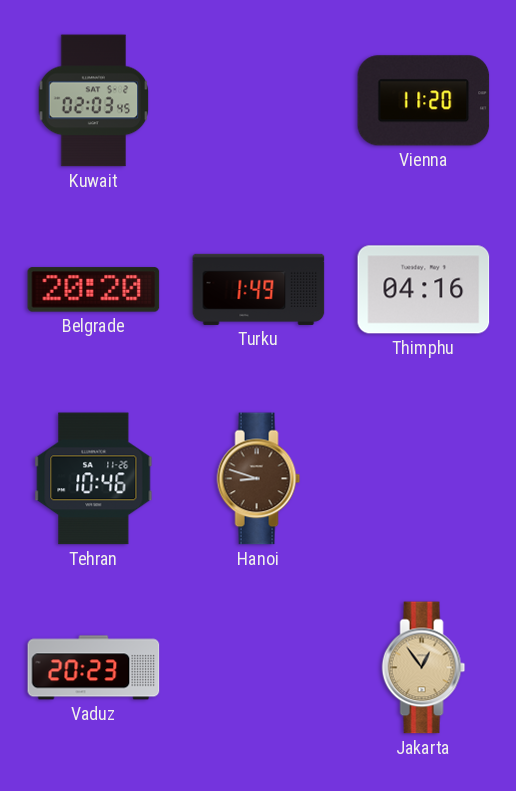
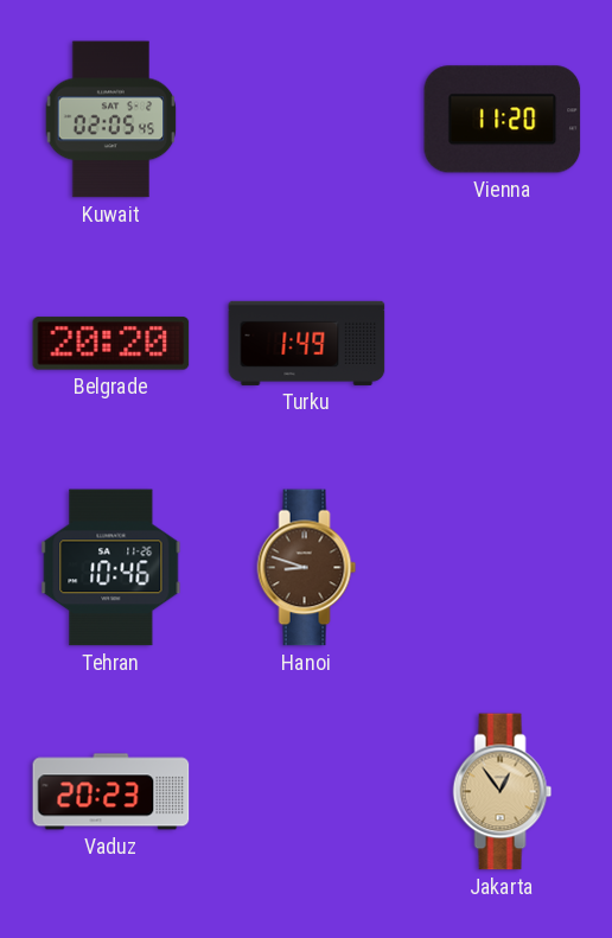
Kuwait: 02:03 -> 02:05 (111, 120)
Thimphu: 04:16 -> none (424, 290)
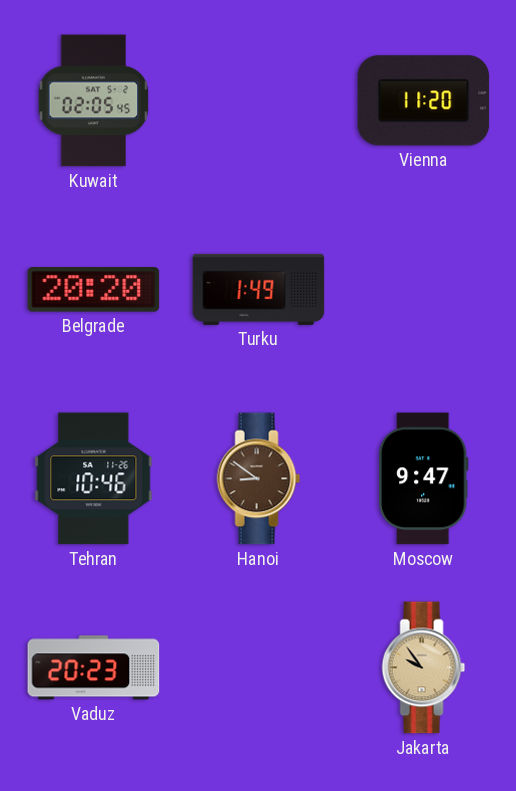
Hanoi: 8:48 -> 8:51 (259, 479)
Moscow: none -> 9:47 (424, 479)
Jakarta: 12:54 -> 9:54 (424, 668)
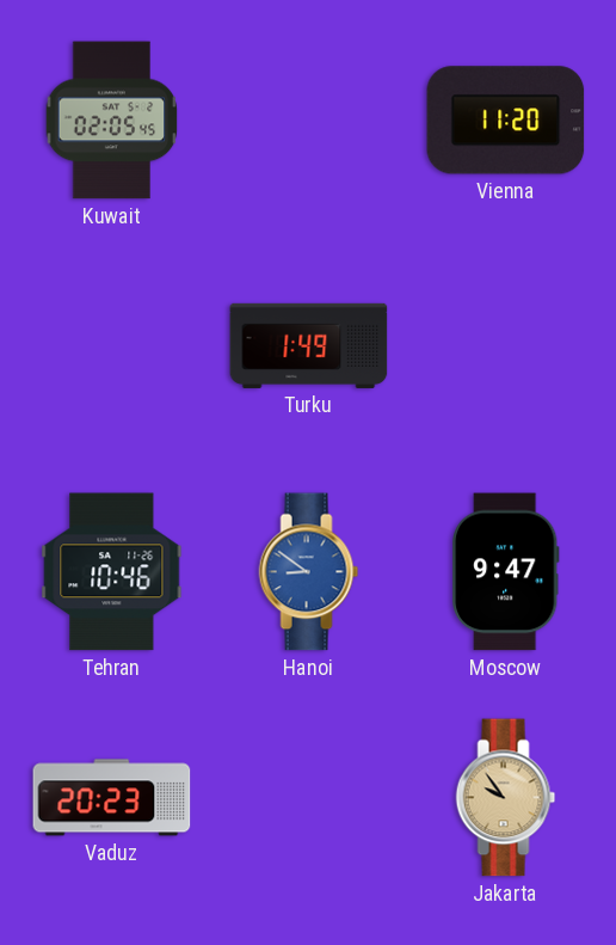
Belgrade: 20:20 -> none (94, 290)
Hanoi dial: brown -> blue (309, 572)
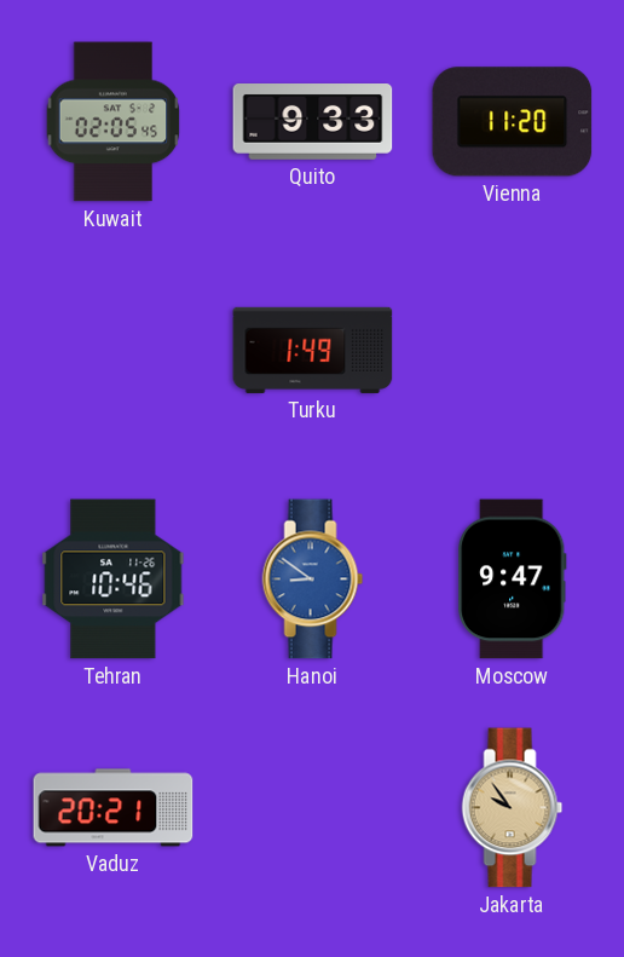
Quito: none -> 9:33 (313, 122)
Vaduz: 20:23 -> 20:21 (114, 808)
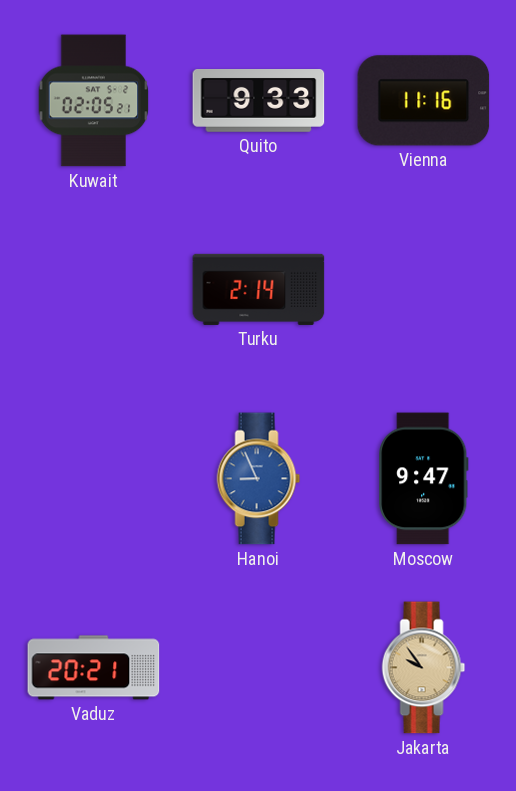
Kuwait: 02:05:45 -> 02:05:21 (94, 101)
Vienna: 11:20 -> 11:16 (424, 101)
Turku: 1:49 -> 2:14 (259, 289)
Tehran: 10:46 -> none (114, 580)
Hanoi: 8:51 -> 8:56 (259, 479)
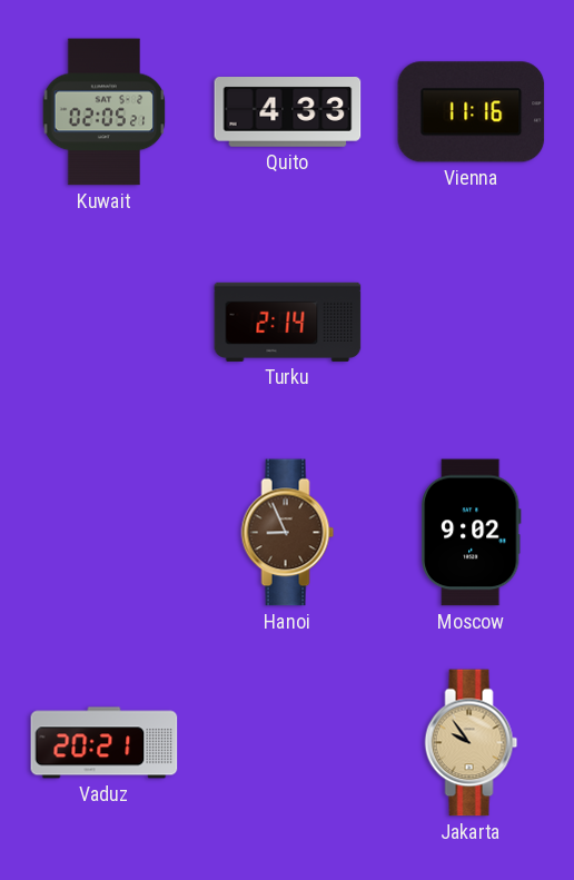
Quito: 9:33 -> 4:33 (288, 112)
Hanoi dial: blue -> brown (288, 533)
Moscow: 9:47 -> 9:02 (472, 533)
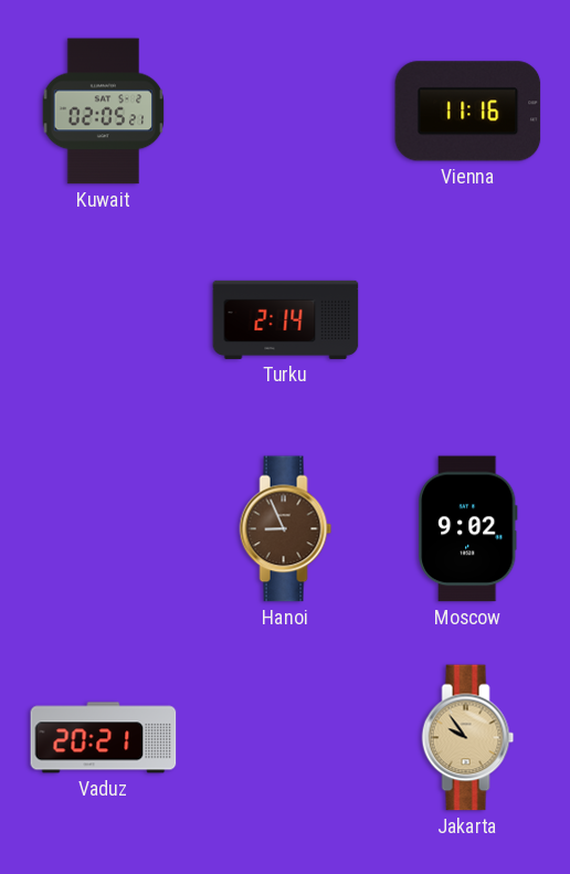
Quito: 4:33 -> none (288, 112)
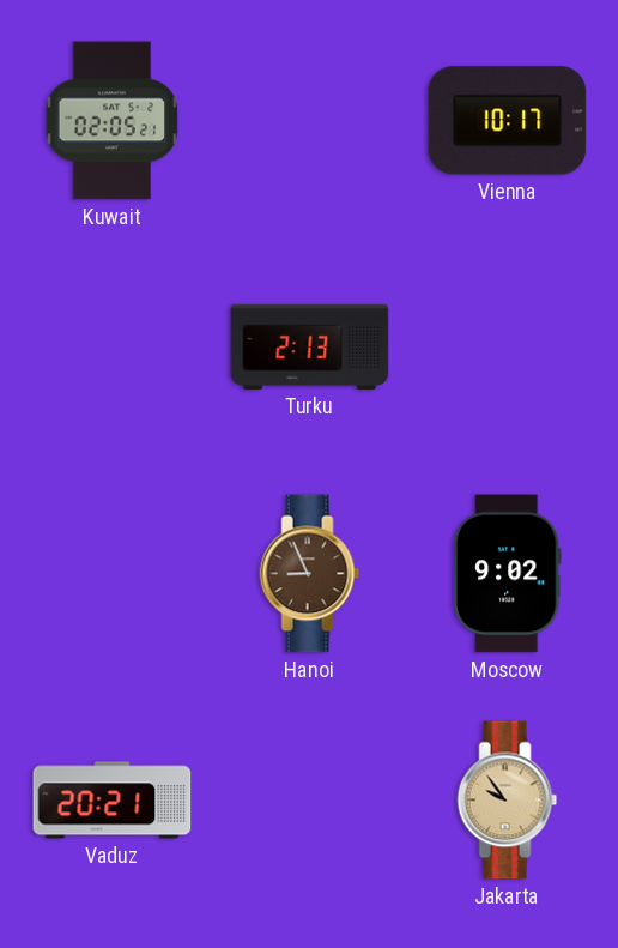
Vienna: 11:16 -> 10:17 (508, 121)
Turku: 2:14 -> 2:13 (310, 346)
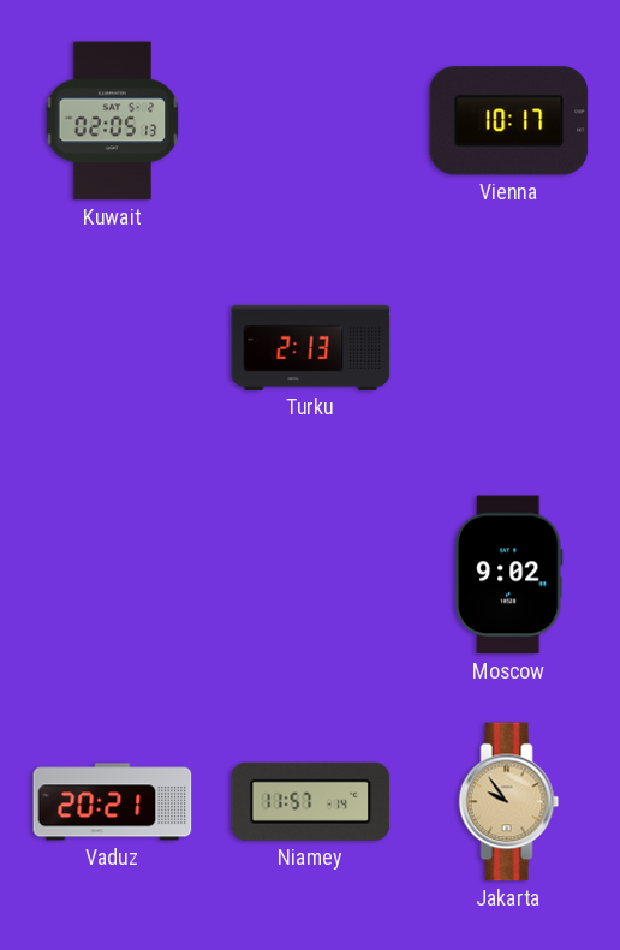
Kuwait: 02:05:21 -> 02:05:13 (113, 121)
Hanoi: 8:56 -> none (310, 574)
Niamey: none -> 11:57 (311, 801)
